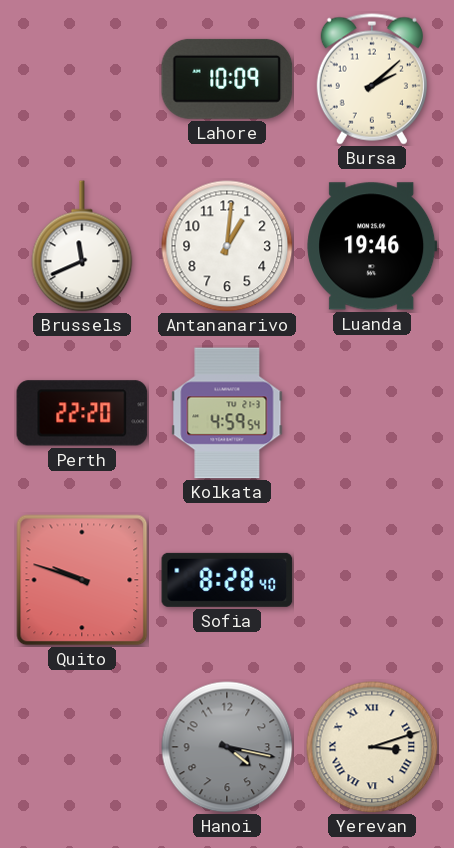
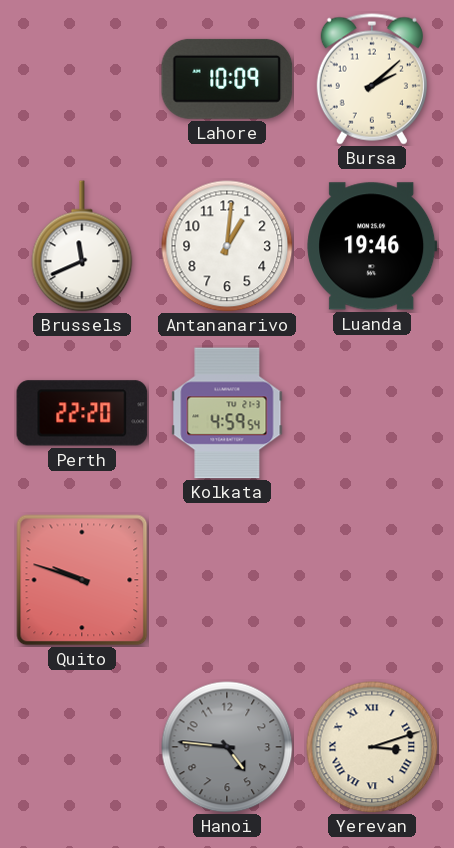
Sofia: 8:28 -> none (227, 580)
Hanoi: 4:17 -> 4:46 (227, 747)
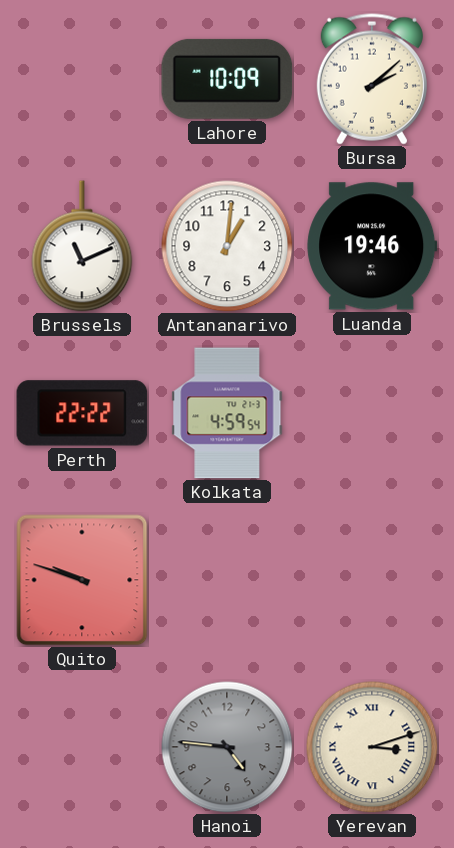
Brussels: 11:41 -> 11:11 (82, 246)
Perth: 22:20 -> 22:22 (82, 413)
